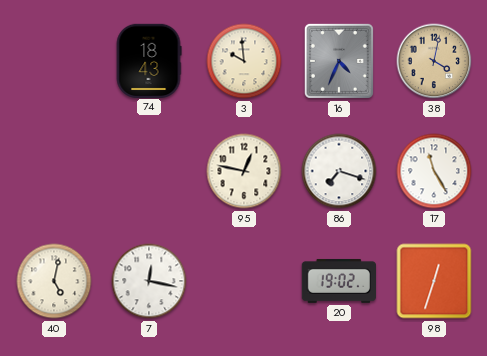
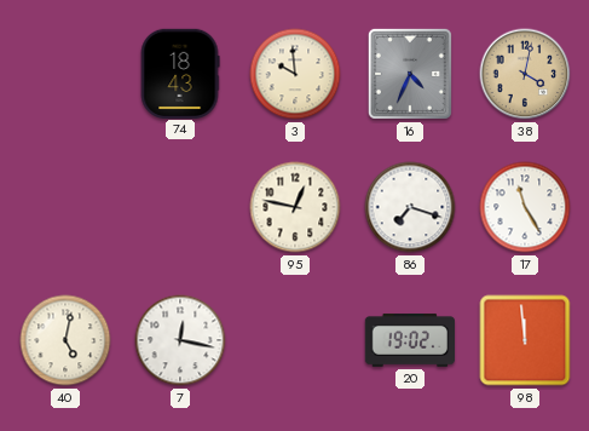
98: 12:33 -> 11:59 (525, 340)
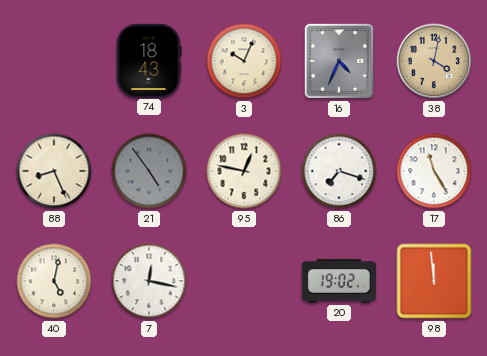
3: 9:59 -> 10:04 (244, 61)
88: none -> 8:26 (54, 171)
21: none -> 4:54 (149, 171)
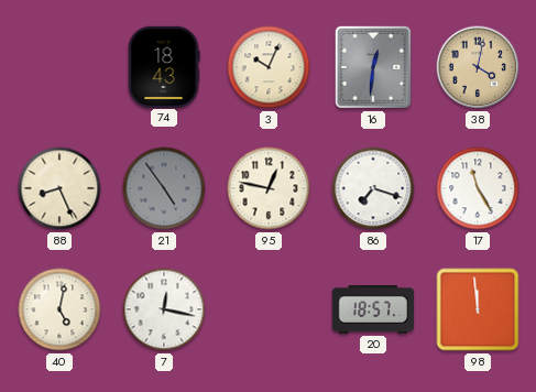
16: 4:34 -> 12:31 (373, 67)
20: 19:02 -> 18:57 (372, 309)
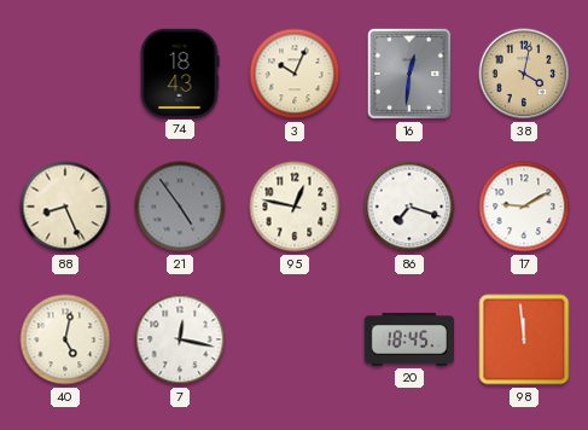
17: 11:25 -> 9:10 (524, 207)
20: 18:57 -> 18:45 (408, 339)
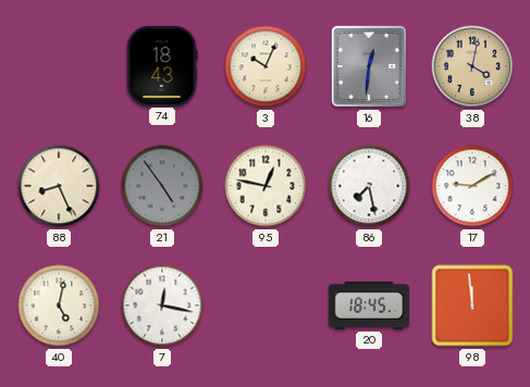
86: 7:18 -> 7:28 (369, 186)
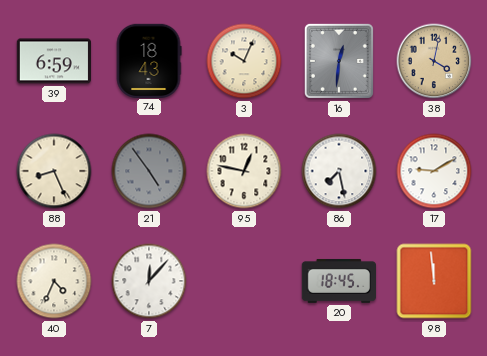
39: none -> 6:59 (53, 61)
40: 5:02 -> 4:34 (54, 281)
7: 12:17 -> 12:07 (149, 281)
